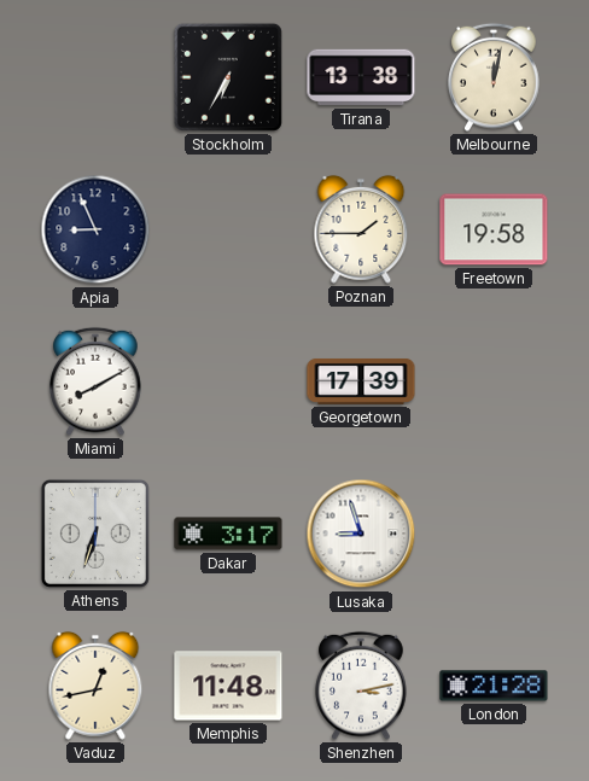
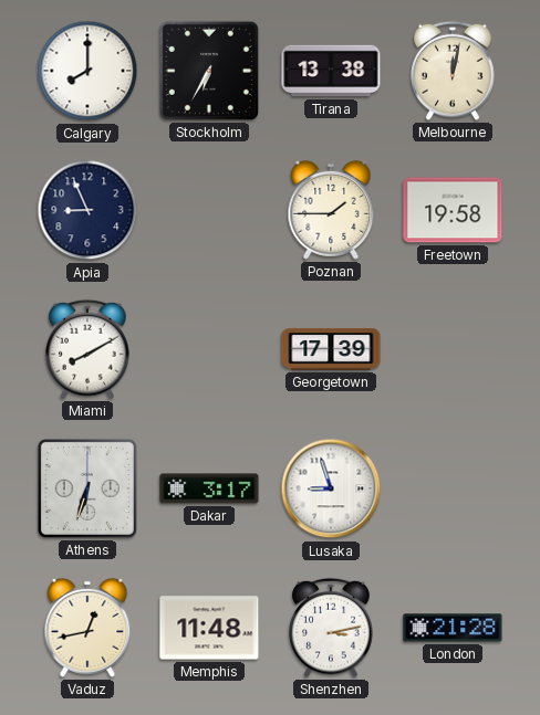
Calgary: none -> 8:00 (87, 71)
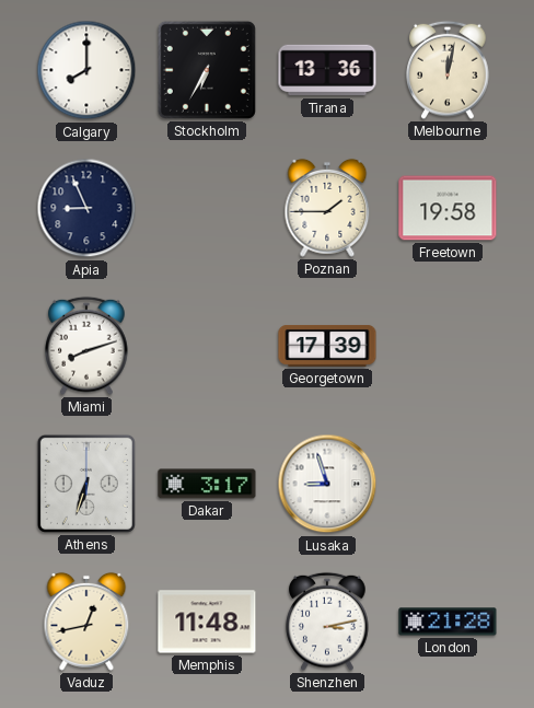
Tirana: 13:38 -> 13:36 (327, 70)
Miami: 8:10 -> 8:12 (86, 346)
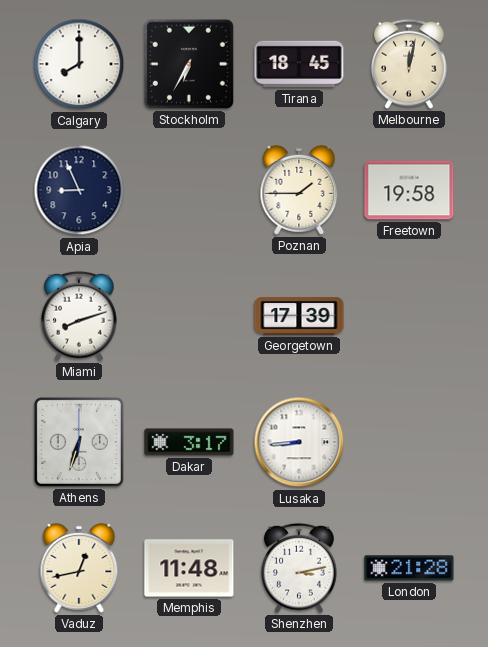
Tirana: 13:36 -> 18:45 (299, 64)
Lusaka: 8:57 -> 8:44 (299, 442)
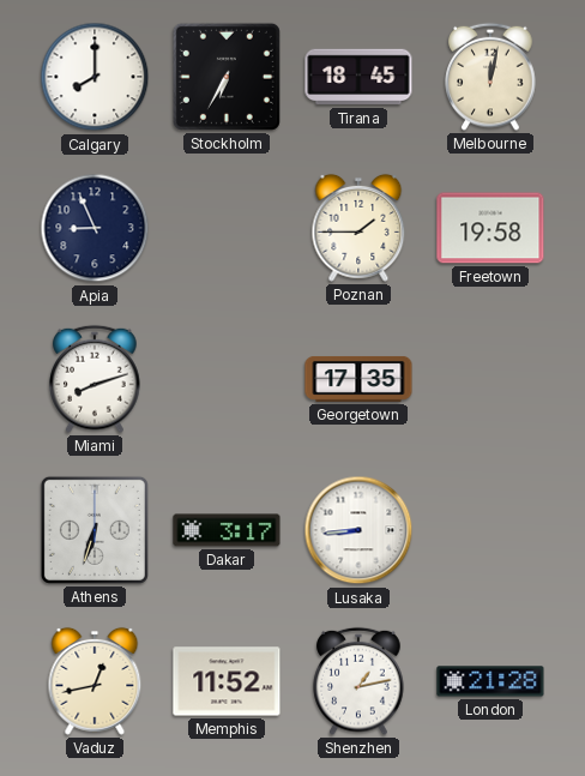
Georgetown: 17:39 -> 17:35 (358, 379)
Memphis: 11:48 -> 11:52 (227, 681)
Shenzhen: 3:13 -> 1:13 (358, 681)
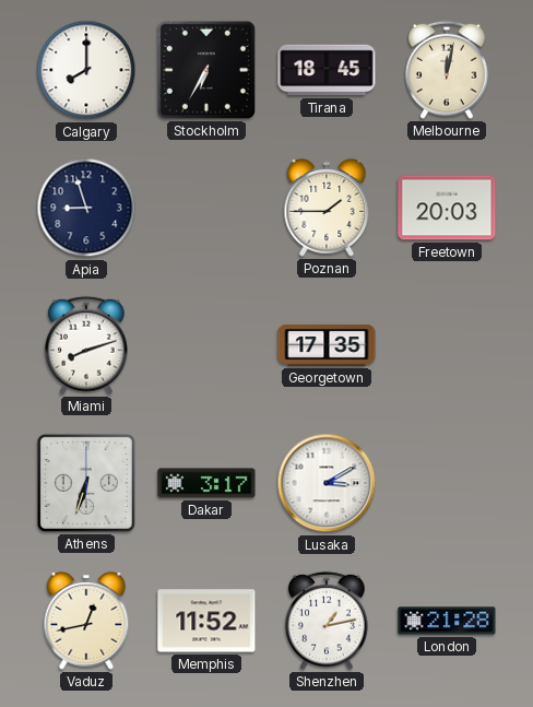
Apia: 8:56 -> 8:57 (86, 208)
Freetown: 19:58 -> 20:03 (447, 208)
Lusaka: 8:44 -> 3:10 (327, 483)
